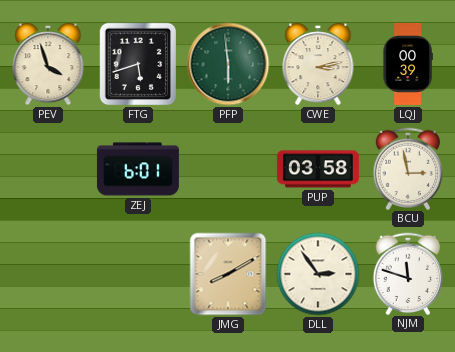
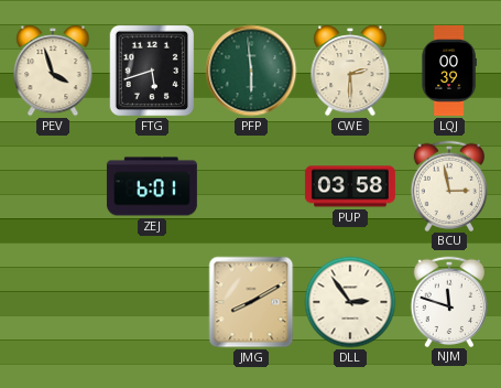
CWE: 3:13 -> 2:30 (350, 71)
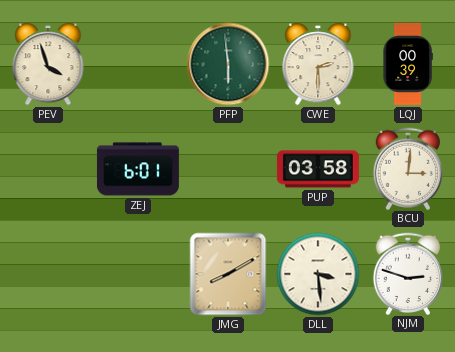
FTG: 5:42 -> none (152, 71)
BCU: 2:58 -> 3:01 (408, 168)
DLL: 2:54 -> 3:29 (318, 274)
NJM: 11:48 -> 2:48 (408, 273)
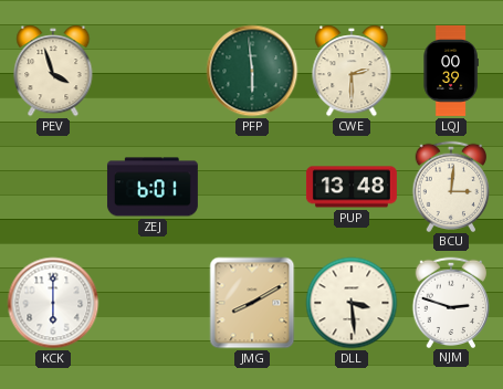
PUP: 03:58 -> 13:48 (352, 187)
KCK: none -> 6:00 (53, 303)
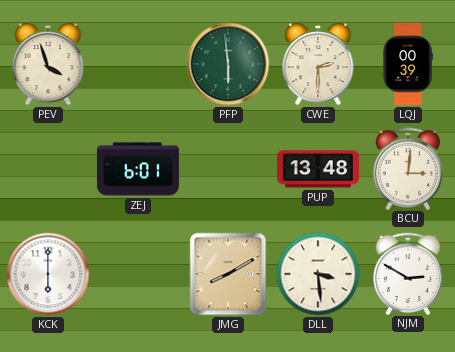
NJM: 2:48 -> 2:50 (408, 273)
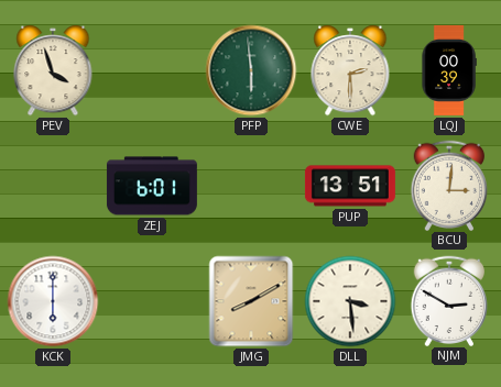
PUP: 13:48 -> 13:51 (350, 186)
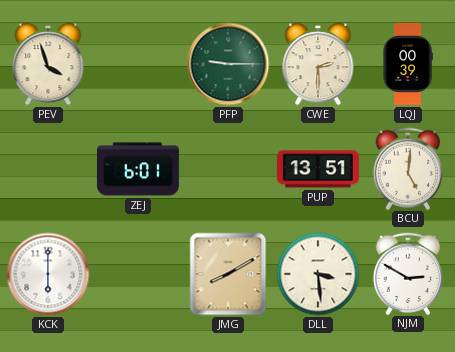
PFP: 5:59 -> 9:15 (228, 64)
BCU: 3:01 -> 5:01 (408, 168)
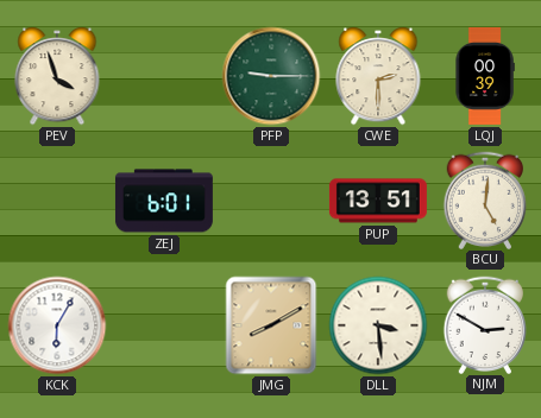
KCK: 6:00 -> 6:05 (57, 325)
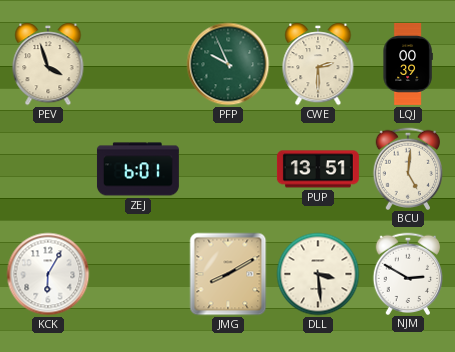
PFP: 9:15 -> 9:56 (228, 64)
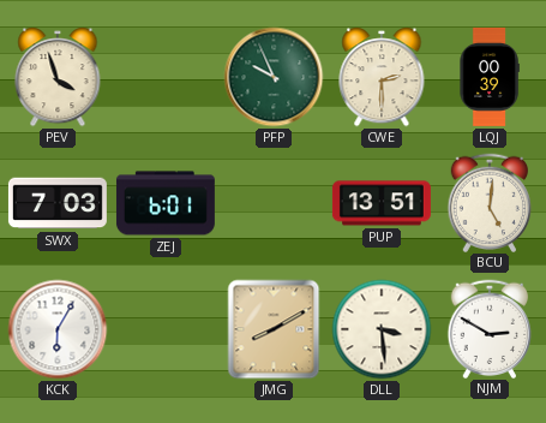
SWX: none -> 7:03 (58, 203)
